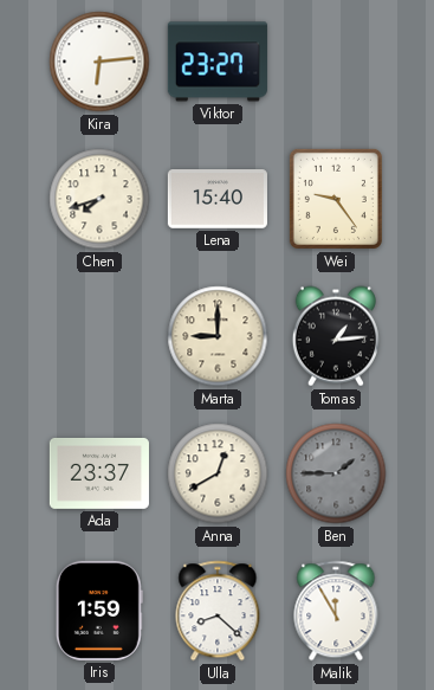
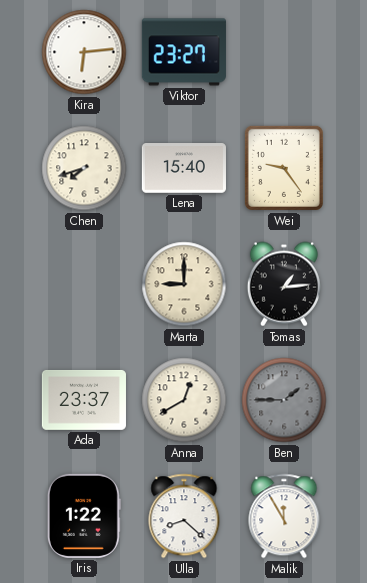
Iris: 1:59 -> 1:22 (84, 516)
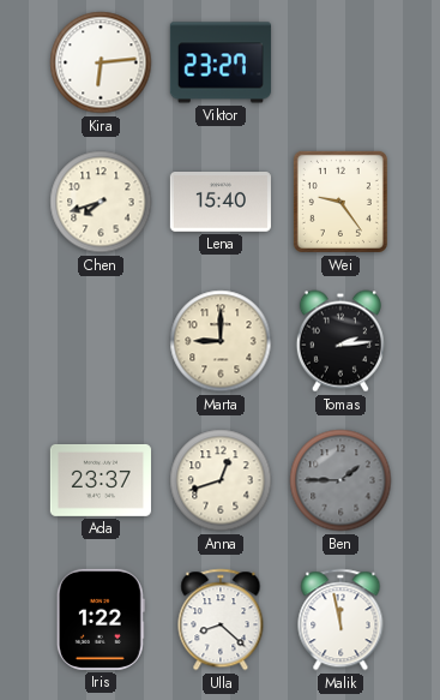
Tomas: 1:14 -> 2:14 (340, 341)
Anna: 12:40 -> 12:42 (221, 480)
Malik: 11:55 -> 11:58 (340, 620)
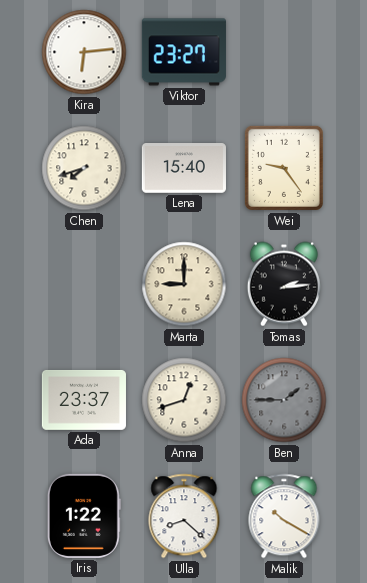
Malik: 11:58 -> 10:20 (284, 516)
